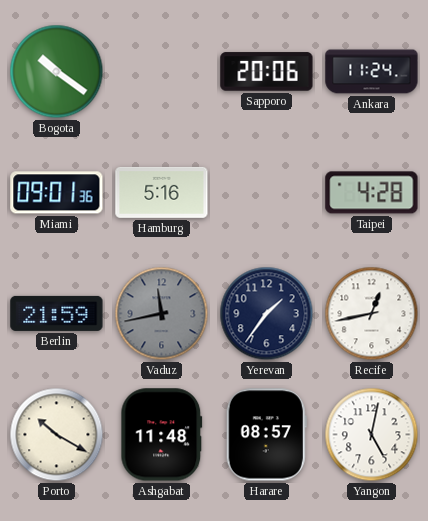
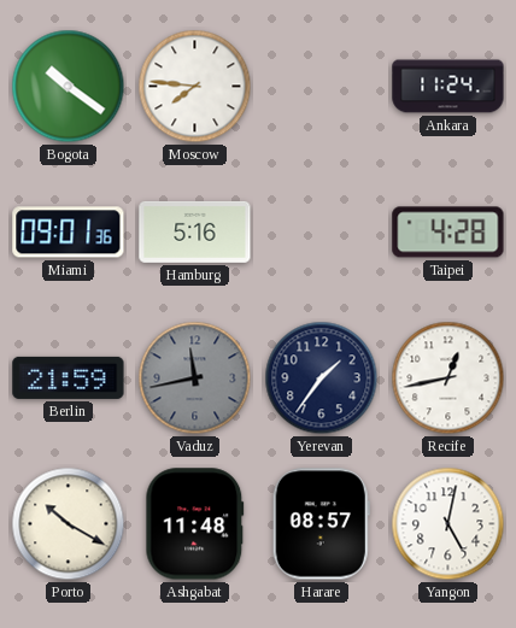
Moscow: none -> 7:46 (195, 87)
Sapporo: 20:06 -> none (267, 72)
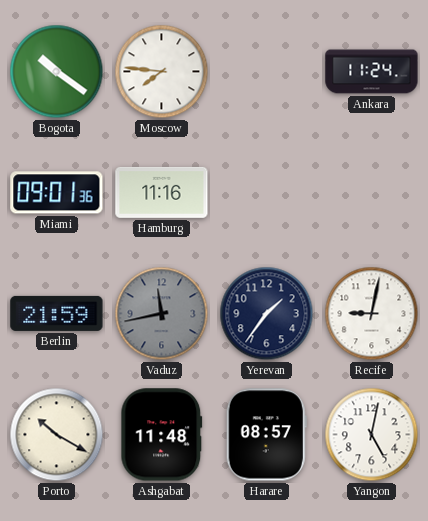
Hamburg: 5:16 -> 11:16 (162, 192)
Taipei: 4:28 -> none (448, 233)
Recife: 12:43 -> 9:02 (372, 314)
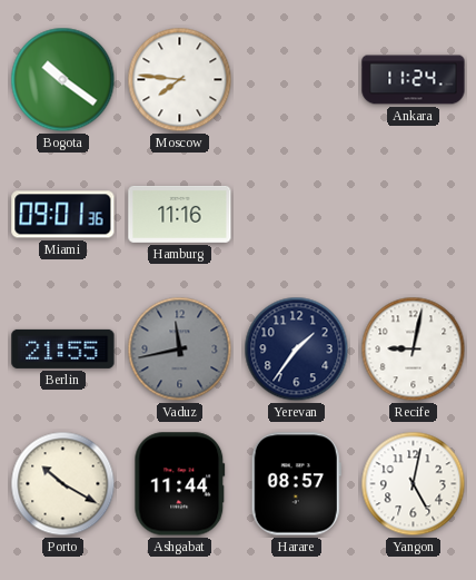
Berlin: 21:59 -> 21:55 (63, 348)
Ashgabat: 11:48 -> 11:44 (180, 484)
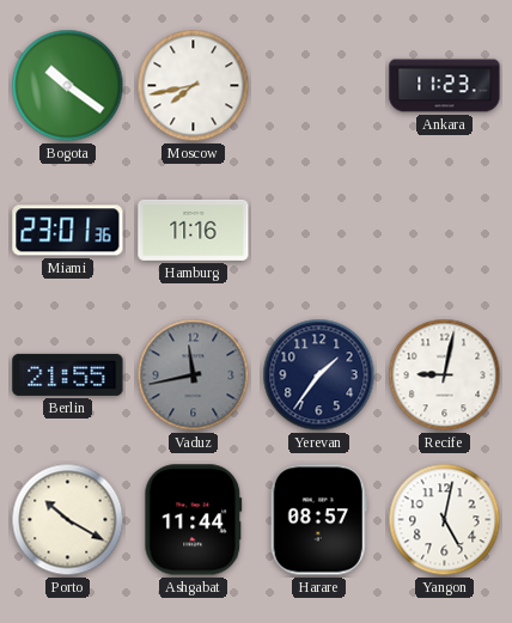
Moscow: 7:46 -> 7:43 (194, 86)
Ankara: 11:24 -> 11:23 (445, 86)
Miami: 09:01 -> 23:01 (68, 231)
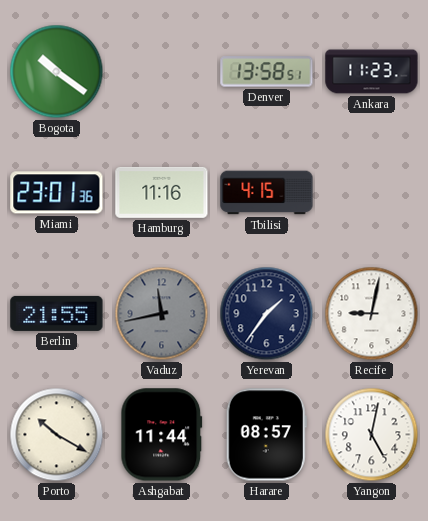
Moscow: 7:43 -> none (194, 86)
Denver: none -> 13:58 (267, 72)
Tbilisi: none -> 4:15 (267, 193)
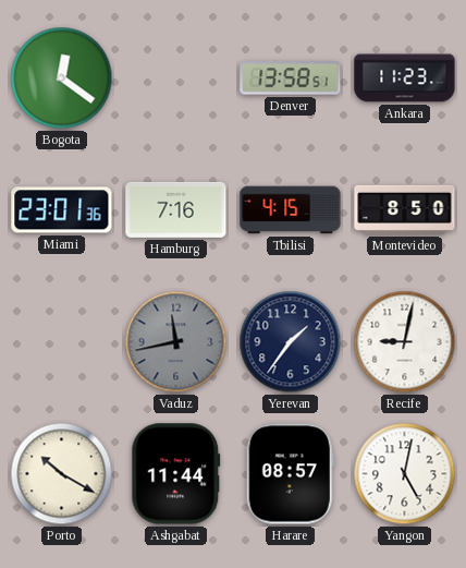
Bogota: 10:21 -> 12:21 (62, 78)
Hamburg: 11:16 -> 7:16 (176, 209)
Montevideo: none -> 8:50 (405, 209)
Berlin: 21:55 -> none (57, 313)
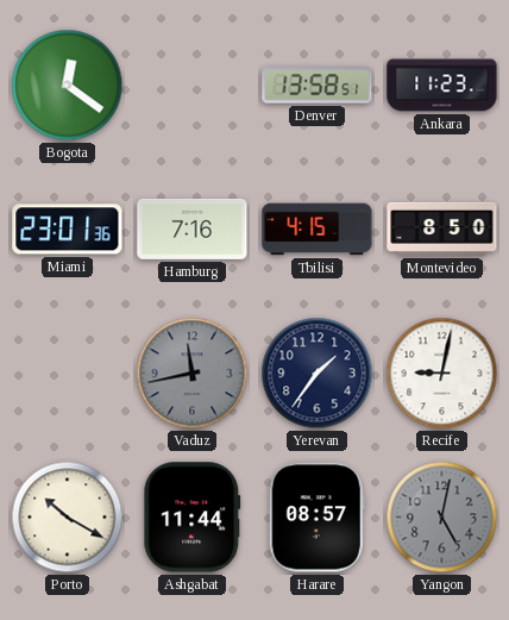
Yangon dial: white -> grey (442, 518)
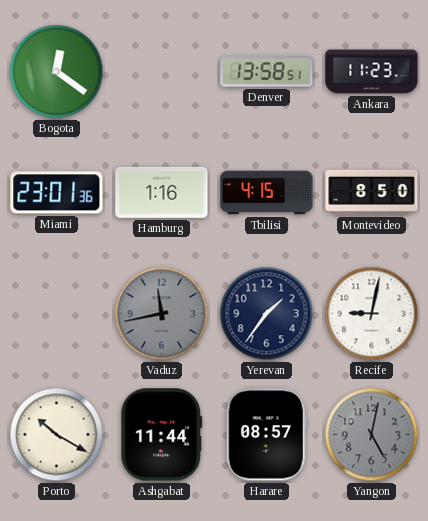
Hamburg: 7:16 -> 1:16 (162, 192)
